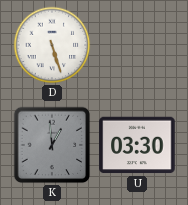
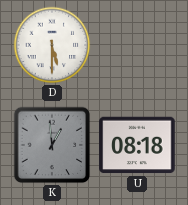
D: 5:27 -> 5:30 (52, 45)
U: 03:30 -> 08:18 (137, 145)
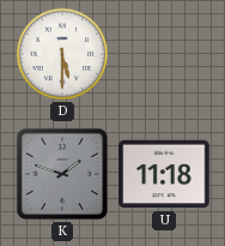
K: 12:59 -> 1:48 (62, 174)
U: 08:18 -> 11:18 (164, 174)
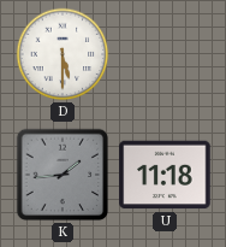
K: 1:48 -> 1:44 (63, 175)
